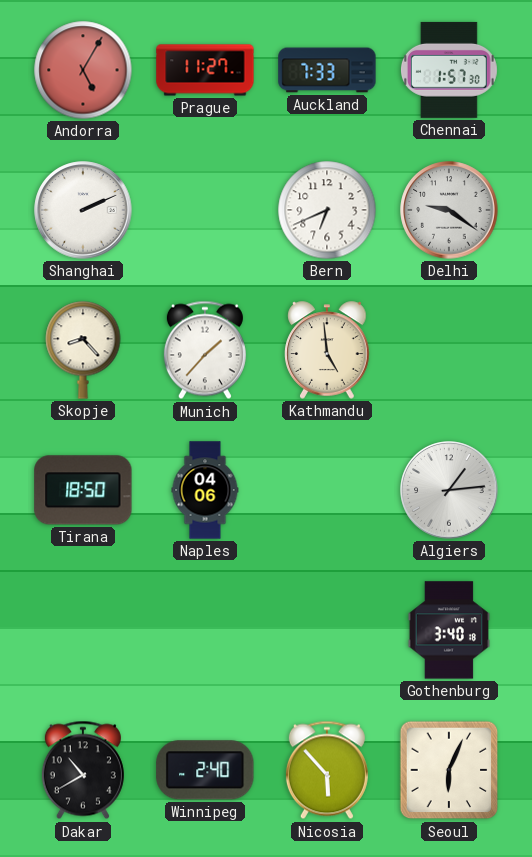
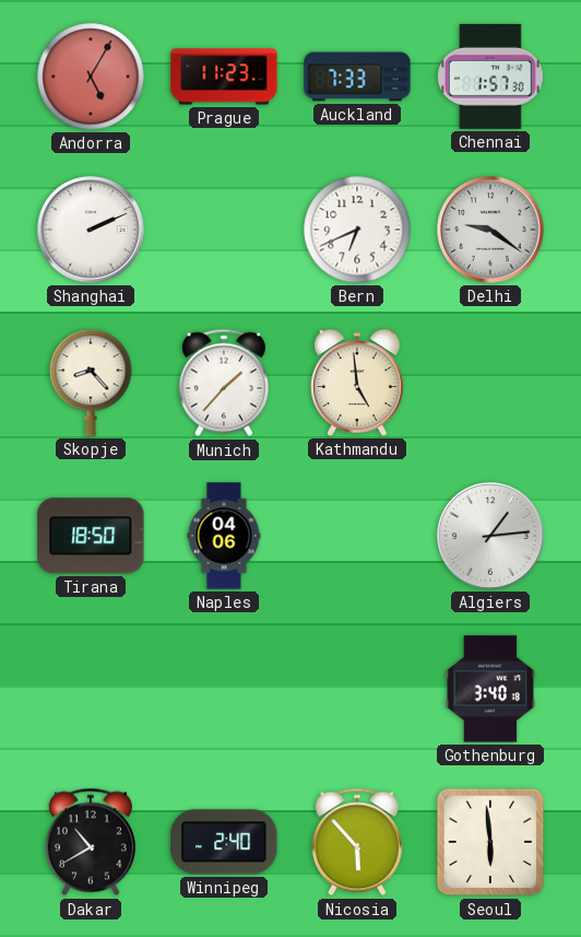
Prague: 11:27 -> 11:23 (224, 77)
Seoul: 6:04 -> 5:59 (490, 842)
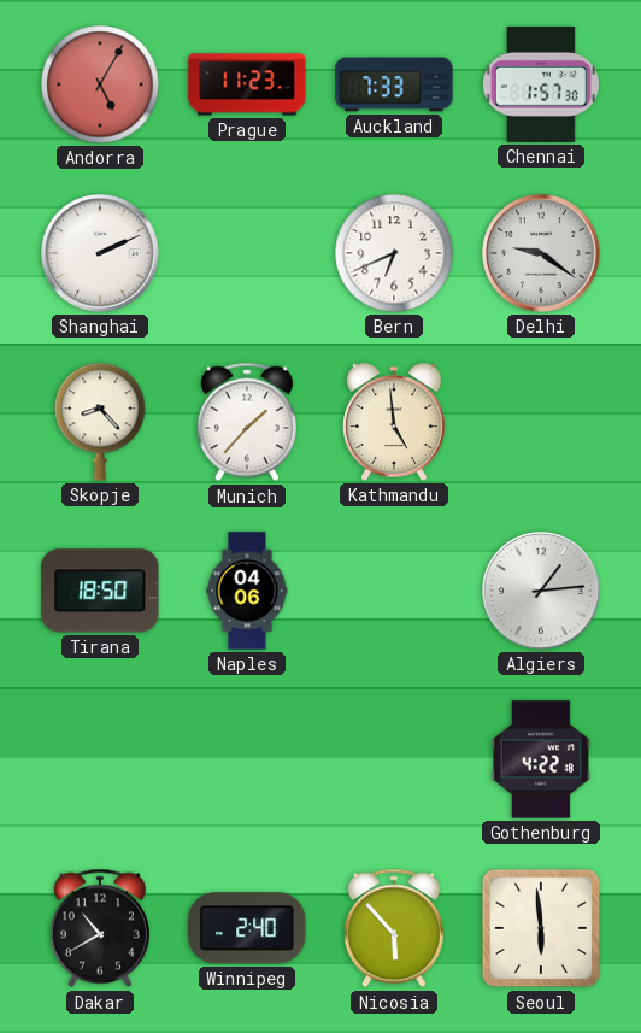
Gothenburg: 3:40 -> 4:22 (540, 759)
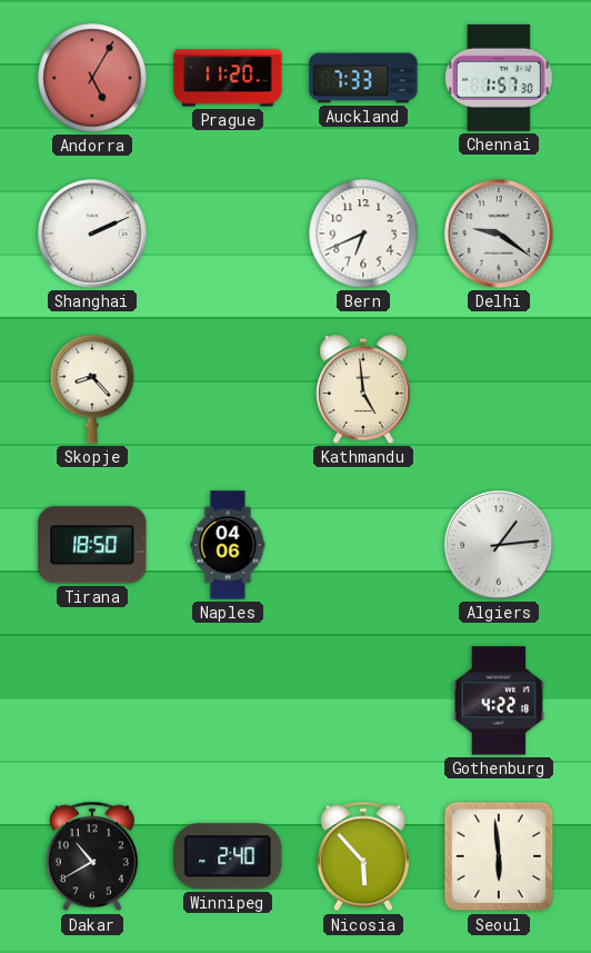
Prague: 11:23 -> 11:20 (228, 78)
Munich: 1:37 -> none (247, 422)
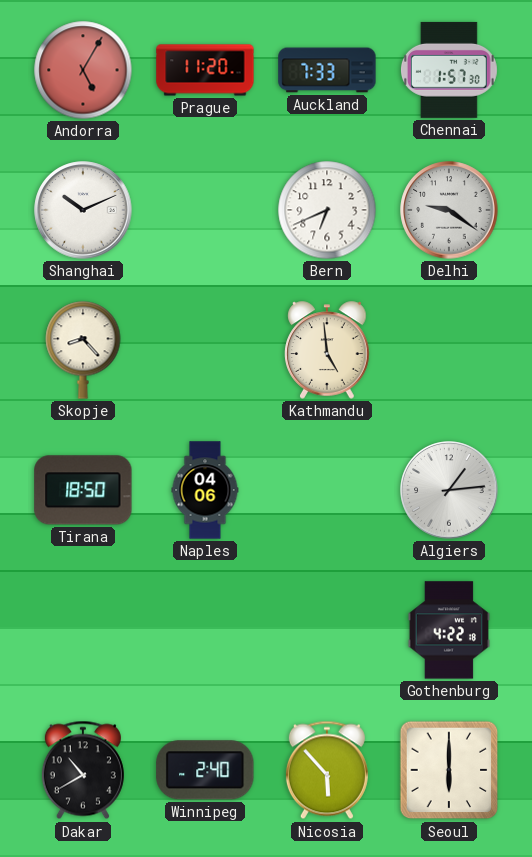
Shanghai: 2:11 -> 10:11 (83, 210)
Seoul: 5:59 -> 6:00 (449, 770)
